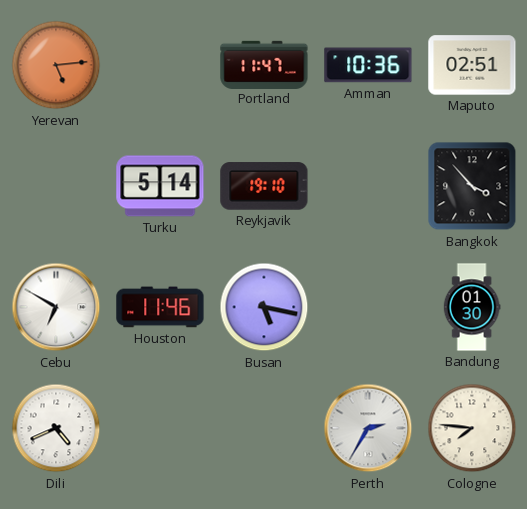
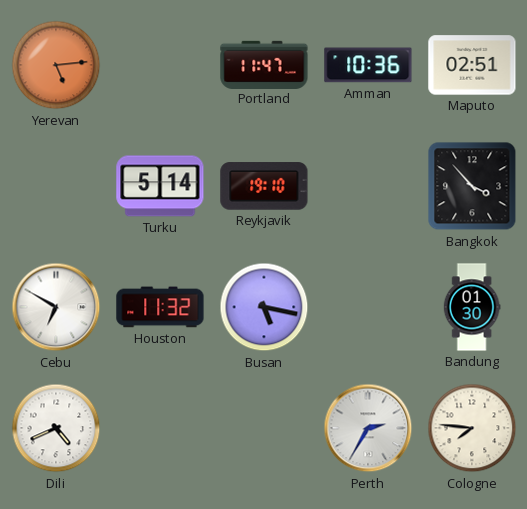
Houston: 11:46 -> 11:32 (160, 307)
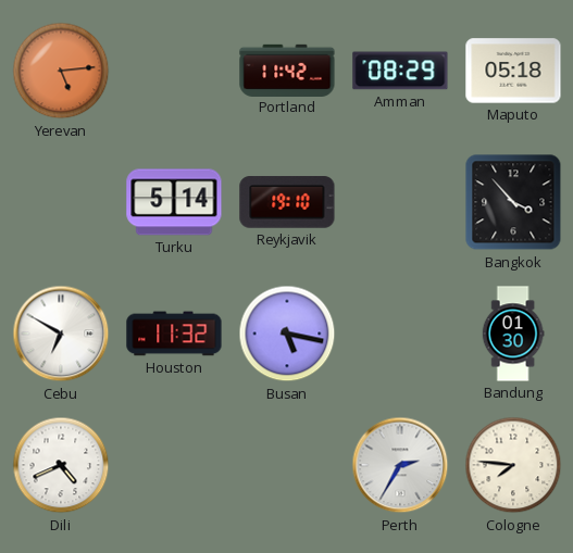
Portland: 11:47 -> 11:42 (287, 70)
Amman: 10:36 -> 08:29 (400, 71)
Maputo: 02:51 -> 05:18 (513, 71)
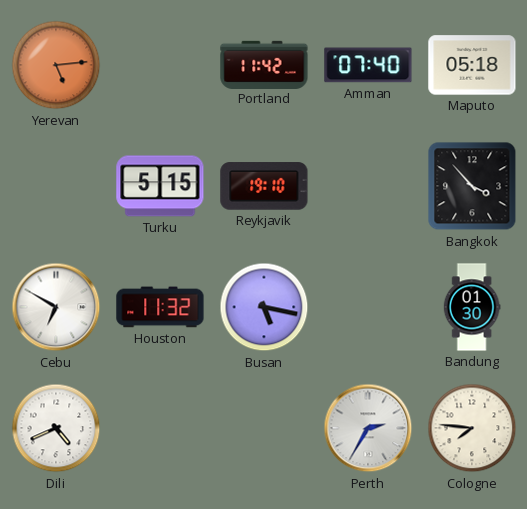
Amman: 08:29 -> 07:40 (368, 65)
Turku: 5:14 -> 5:15 (160, 186)
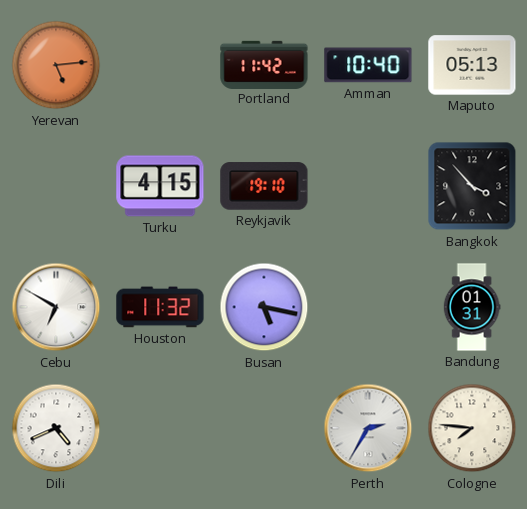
Amman: 07:40 -> 10:40 (368, 65)
Maputo: 05:18 -> 05:13 (472, 65)
Turku: 5:15 -> 4:15 (160, 186)
Bandung: 01:30 -> 01:31 (472, 307)
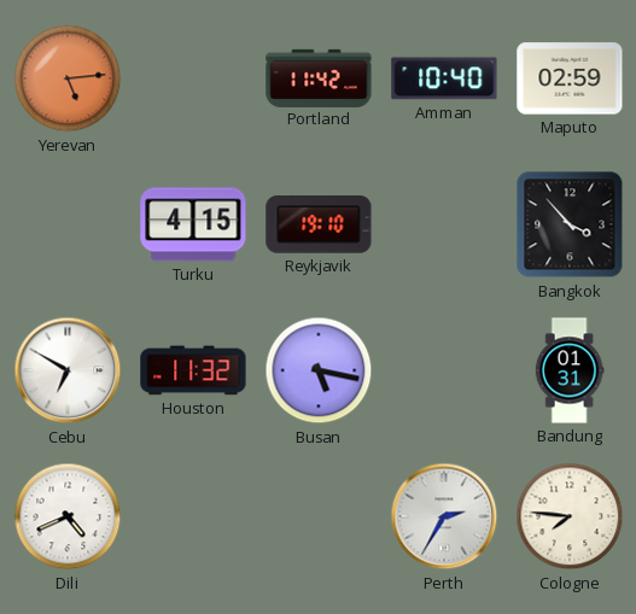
Maputo: 05:13 -> 02:59 (570, 78)
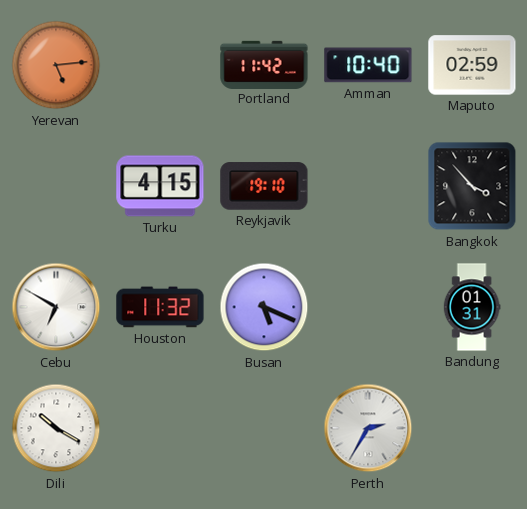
Busan: 5:17 -> 5:19 (264, 307)
Dili: 4:41 -> 10:20 (56, 428)
Cologne: 7:46 -> none (570, 516)
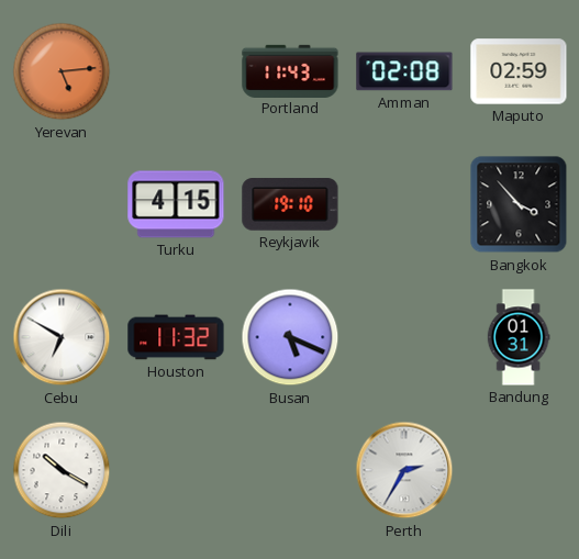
Portland: 11:42 -> 11:43 (290, 70)
Amman: 10:40 -> 02:08 (404, 71)
